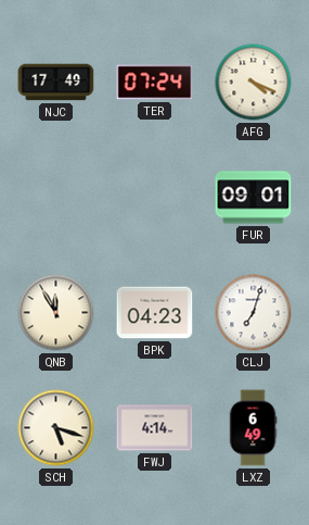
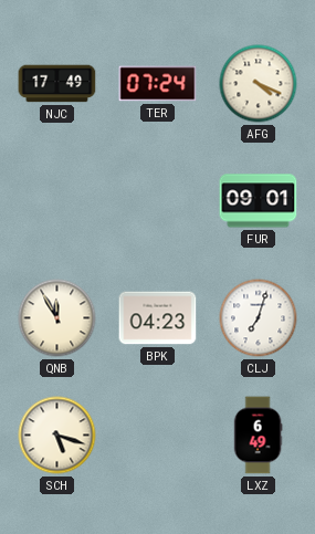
FWJ: 4:14 -> none (155, 428)
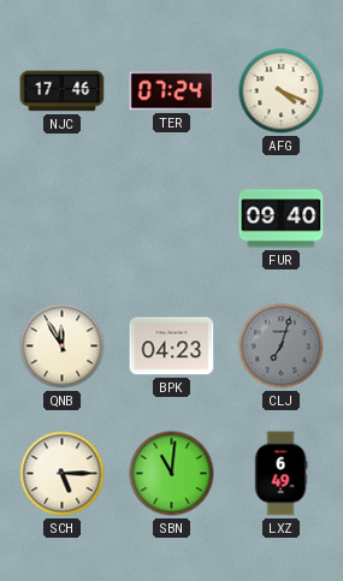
NJC: 17:49 -> 17:46 (63, 91)
FUR: 09:01 -> 09:40 (282, 219)
CLJ dial: white -> grey (282, 346)
SCH: 5:18 -> 5:15 (63, 474)
SBN: none -> 11:01 (172, 474)
